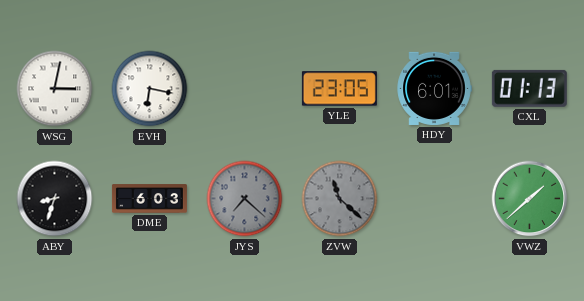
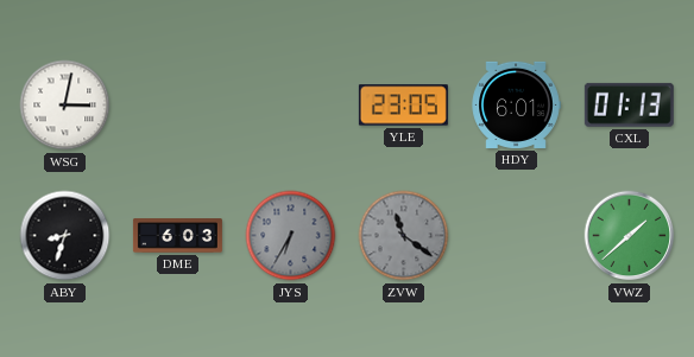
EVH: 6:17 -> none (150, 89)
JYS: 7:22 -> 6:35 (291, 236)
ZVW: 11:22 -> 11:21 (404, 236)
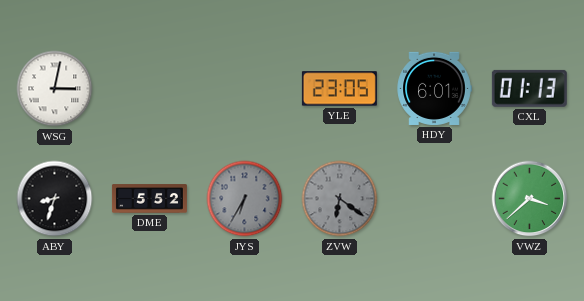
DME: 6:03 -> 5:52 (149, 199)
ZVW: 11:21 -> 6:21 (340, 199)
VWZ: 1:38 -> 3:38 (530, 199)
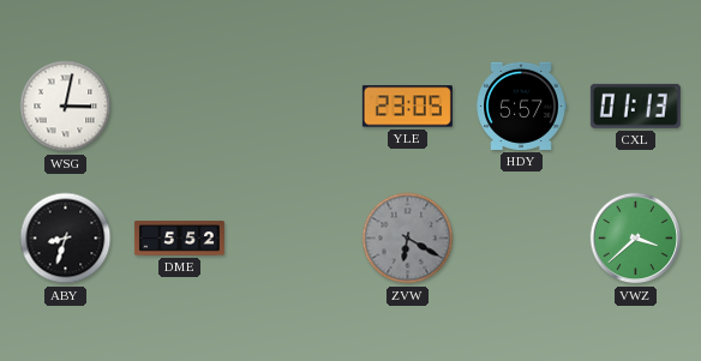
HDY: 6:01 -> 5:57 (521, 106)
JYS: 6:35 -> none (245, 199)
ZVW: 6:21 -> 6:20 (408, 239)
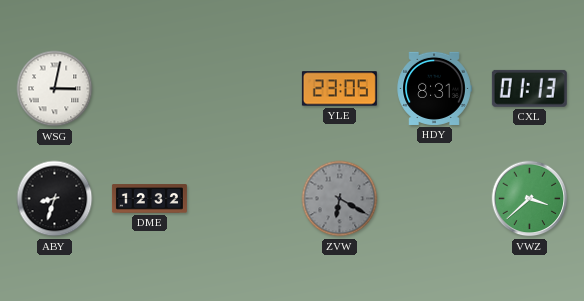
HDY: 5:57 -> 8:31 (434, 88)
DME: 5:52 -> 12:32 (149, 199)
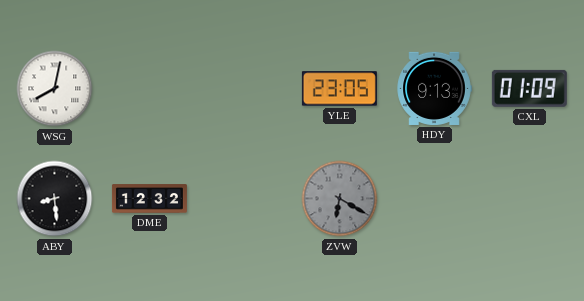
WSG: 3:02 -> 8:02 (55, 89)
HDY: 8:31 -> 9:13 (434, 88)
CXL: 01:13 -> 01:09 (529, 88)
ABY: 8:33 -> 8:29 (55, 199)
VWZ: 3:38 -> none (530, 199)
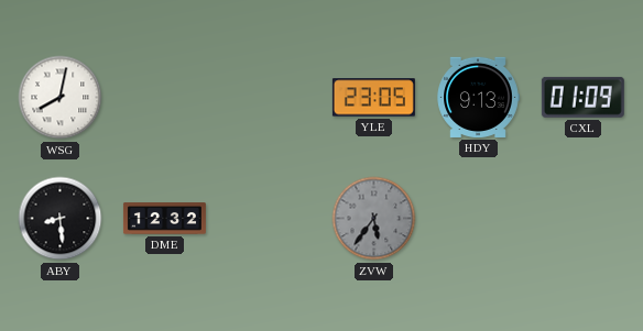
ZVW: 6:20 -> 5:36 (374, 219)
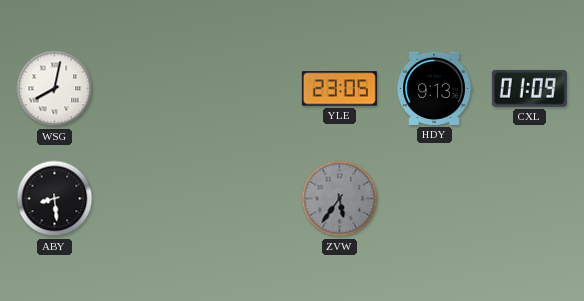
DME: 12:32 -> none (164, 219)
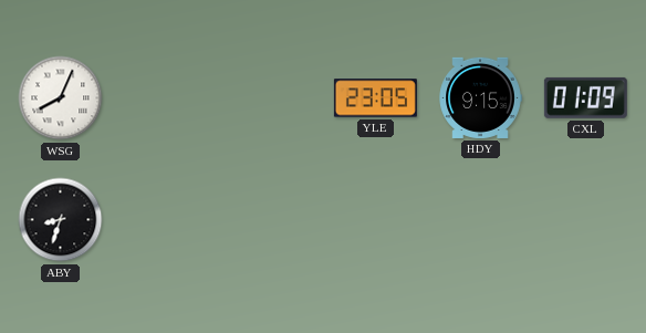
WSG: 8:02 -> 8:04 (61, 98)
HDY: 9:13 -> 9:15 (480, 97)
ABY: 8:29 -> 8:33 (61, 220)
ZVW: 5:36 -> none (340, 199)
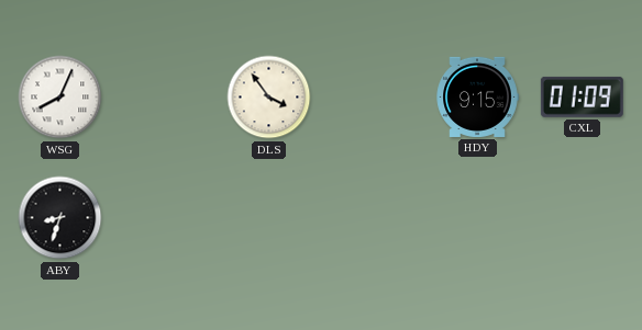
DLS: none -> 3:54 (269, 98)
YLE: 23:05 -> none (375, 98)
